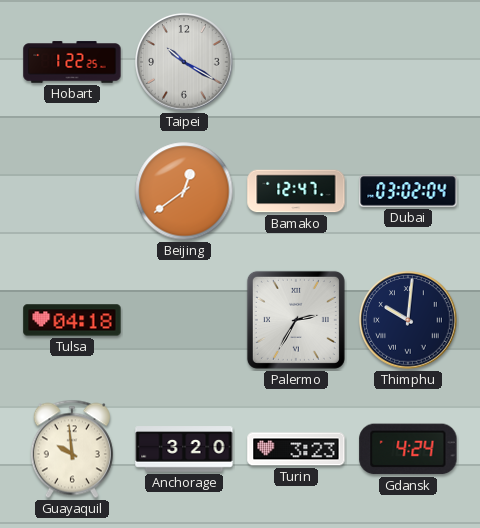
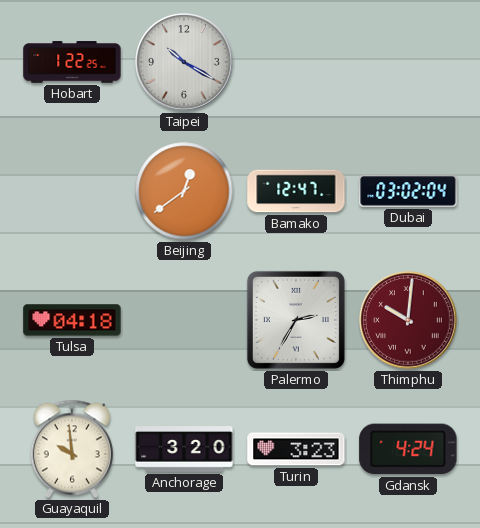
Thimphu dial: navy -> burgundy (408, 320)
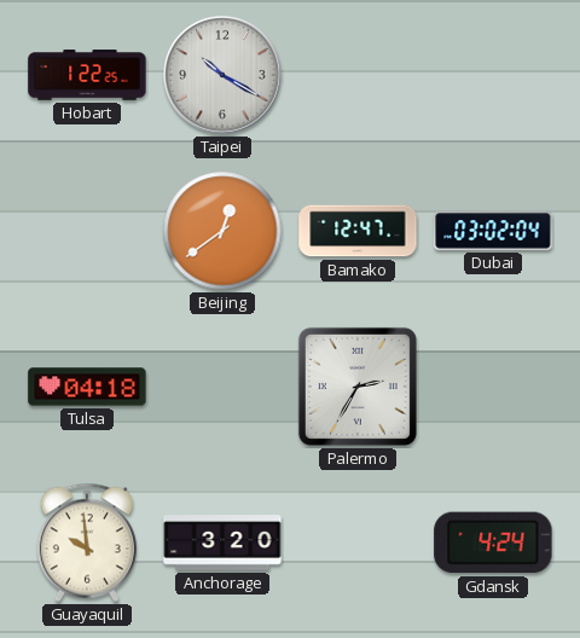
Thimphu: 10:01 -> none (408, 320)
Turin: 3:23 -> none (296, 449)
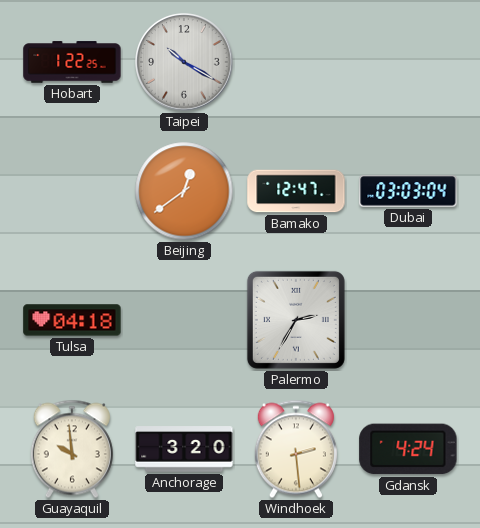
Dubai: 03:02 -> 03:03 (408, 191)
Windhoek: none -> 2:29 (296, 449)
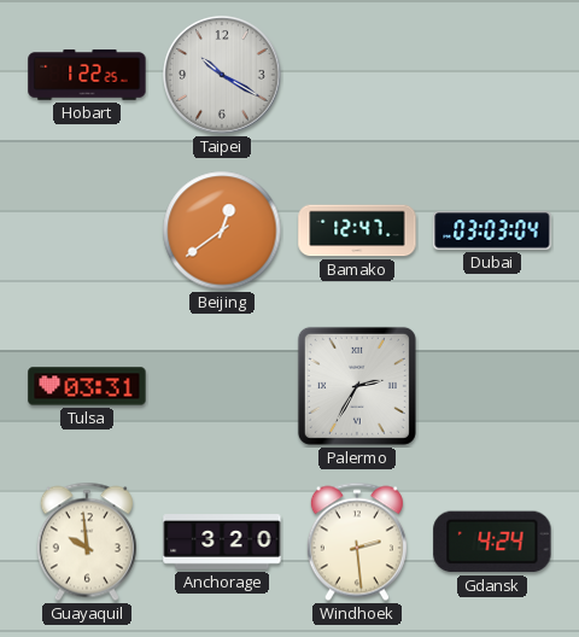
Tulsa: 04:18 -> 03:31 (87, 386)
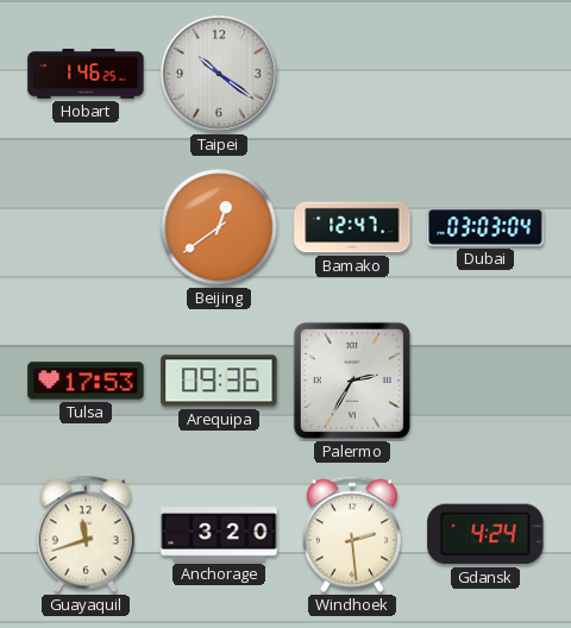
Hobart: 1:22 -> 1:46 (86, 74)
Taipei: 10:20 -> 10:21 (219, 74)
Tulsa: 03:31 -> 17:53 (86, 381)
Arequipa: none -> 09:36 (219, 381)
Guayaquil: 9:59 -> 11:42 (86, 534)
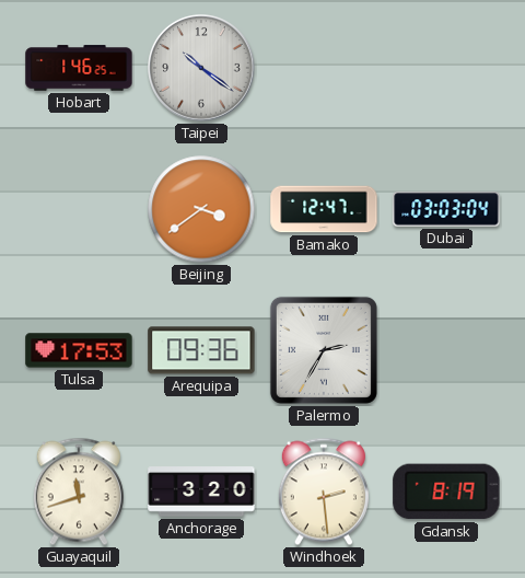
Beijing: 12:39 -> 3:39 (201, 209)
Gdansk: 4:24 -> 8:19 (446, 492)
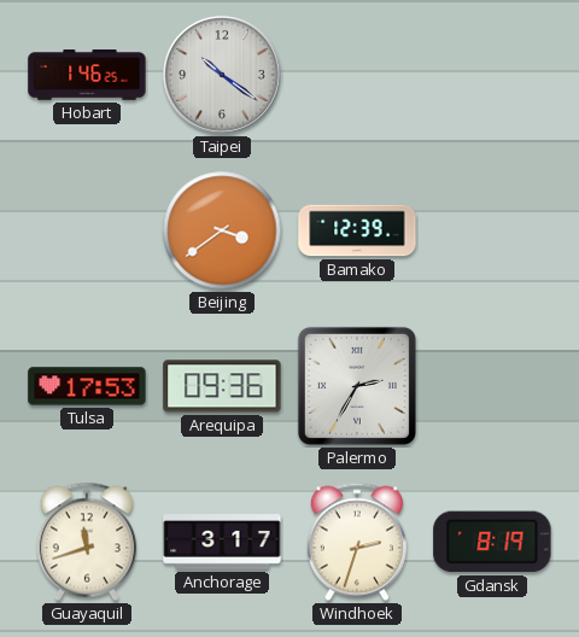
Bamako: 12:47 -> 12:39 (357, 230)
Dubai: 03:03 -> none (446, 209)
Anchorage: 3:20 -> 3:17 (222, 542)
Windhoek: 2:29 -> 2:33 (357, 542)
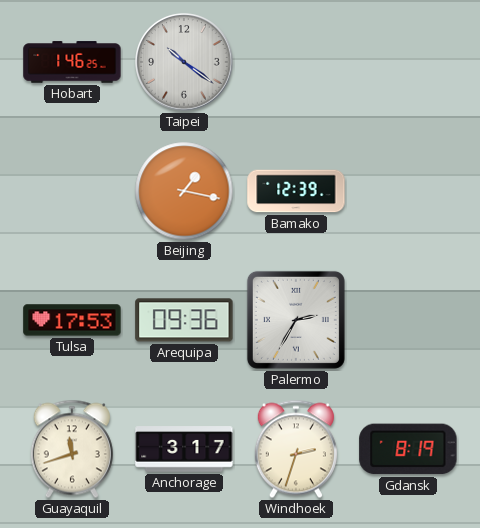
Beijing: 3:39 -> 1:17 (184, 191)
